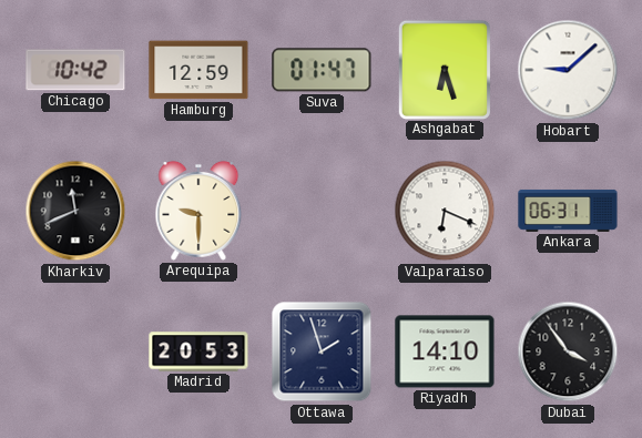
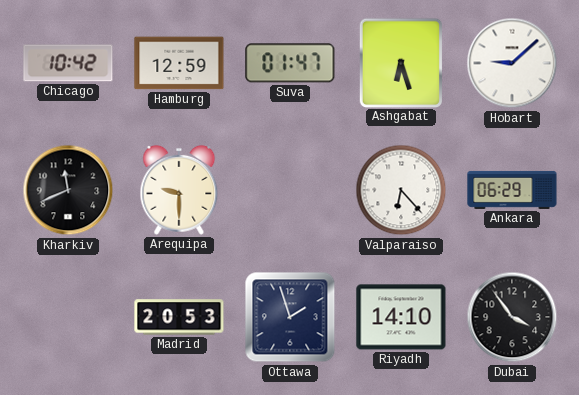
Valparaiso: 6:19 -> 6:23 (401, 190)
Ankara: 06:31 -> 06:29 (512, 190)
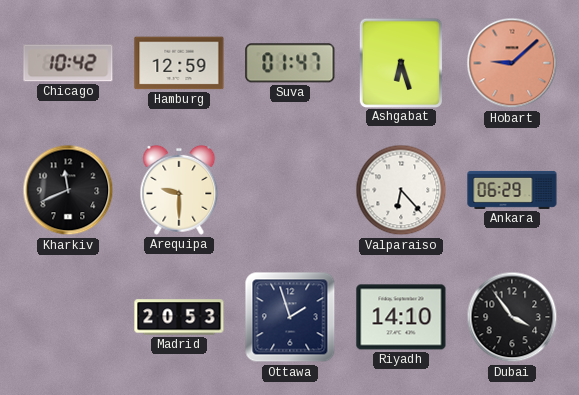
Hobart dial: white -> salmon (512, 63)
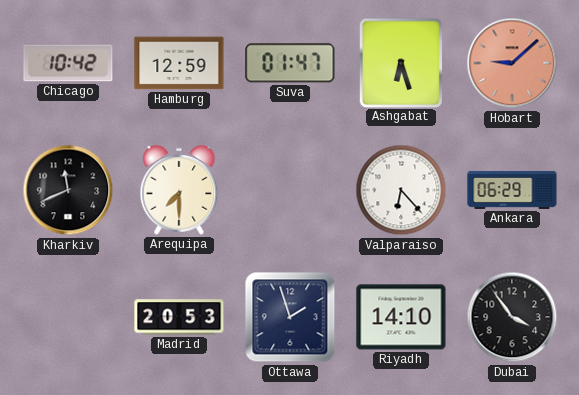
Arequipa: 9:30 -> 7:30 (179, 190)
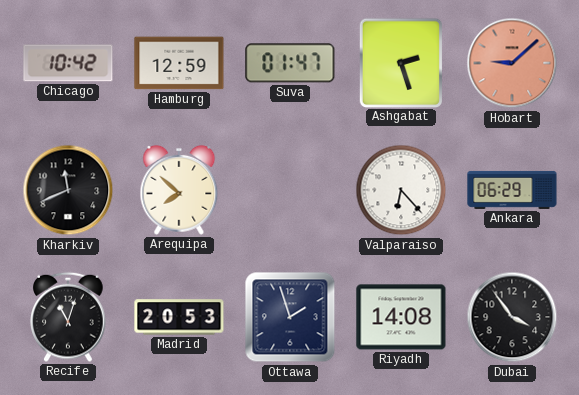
Ashgabat: 6:27 -> 2:27 (400, 62)
Arequipa: 7:30 -> 7:52 (179, 190)
Recife: none -> 11:03 (68, 317)
Riyadh: 14:10 -> 14:08 (401, 317)
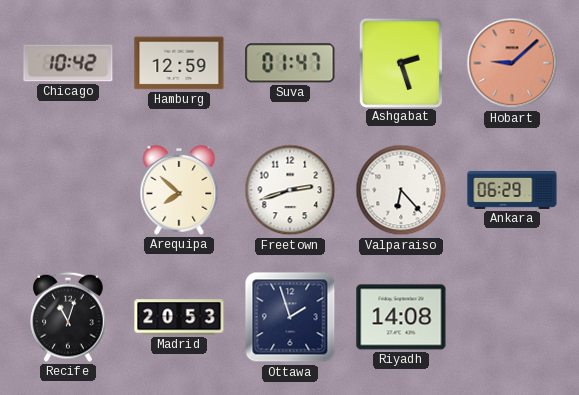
Kharkiv: 11:41 -> none (68, 190)
Freetown: none -> 2:42 (290, 190)
Dubai: 3:54 -> none (512, 317)
